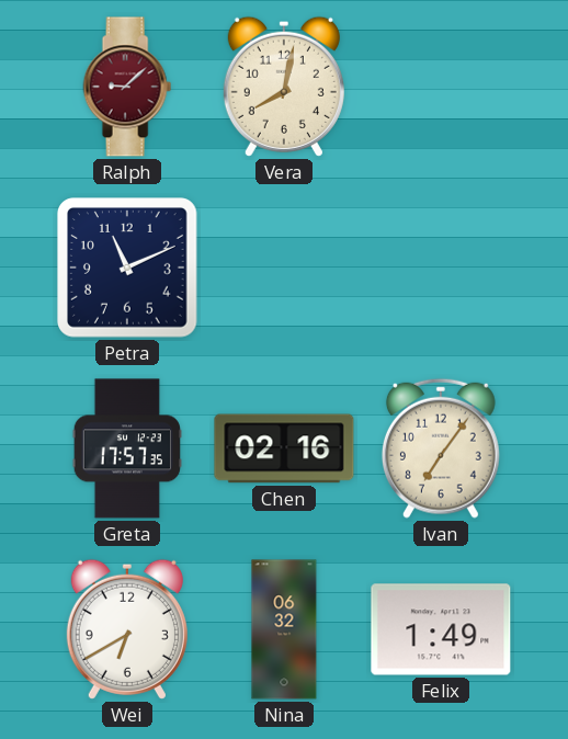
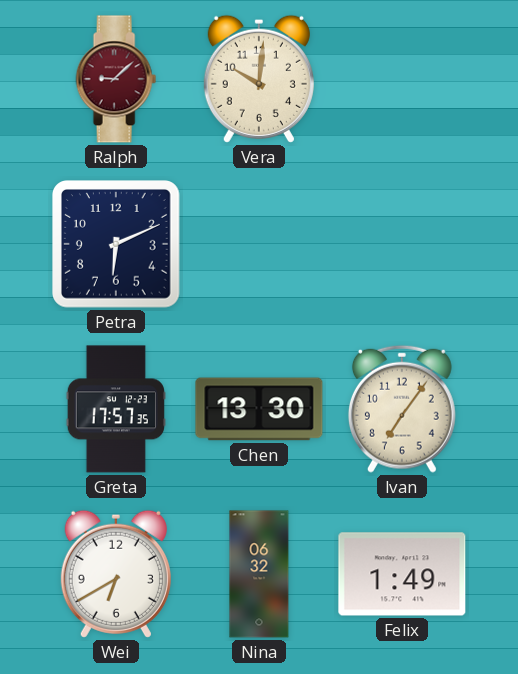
Vera: 8:02 -> 10:01 (259, 79)
Petra: 11:11 -> 6:11 (117, 245)
Chen: 02:16 -> 13:30 (259, 409)
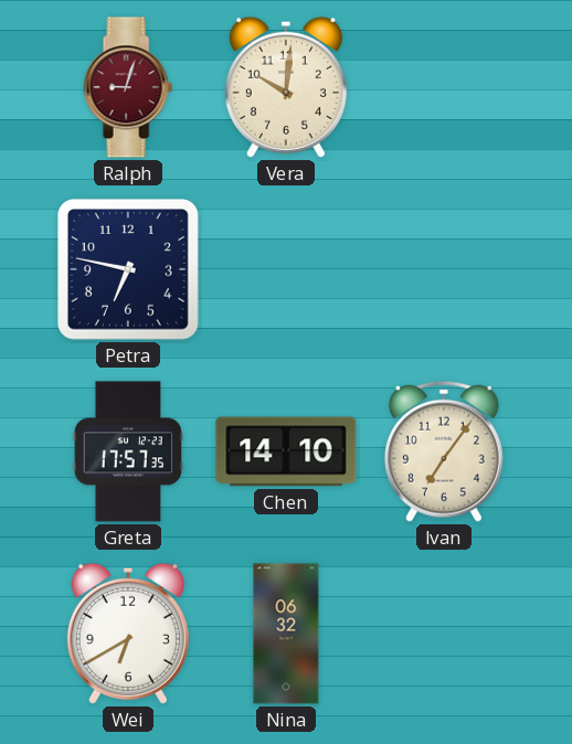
Ralph: 9:08 -> 9:03 (128, 87)
Petra: 6:11 -> 6:47 (129, 270)
Chen: 13:30 -> 14:10 (286, 451)
Felix: 1:49 -> none (402, 574)
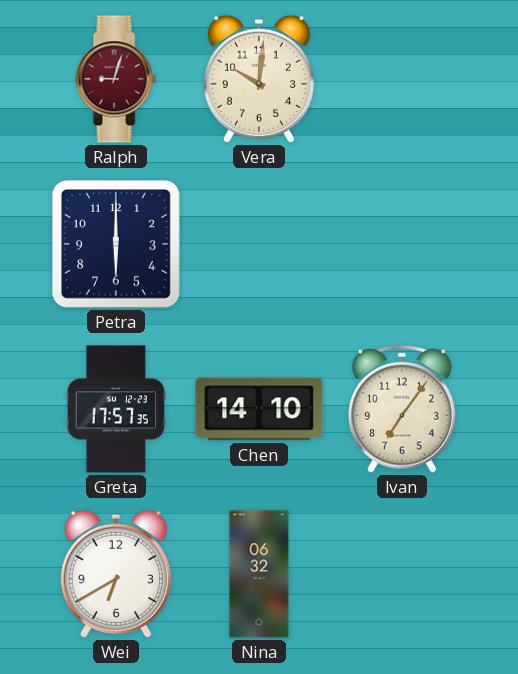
Petra: 6:47 -> 6:00 (117, 245)
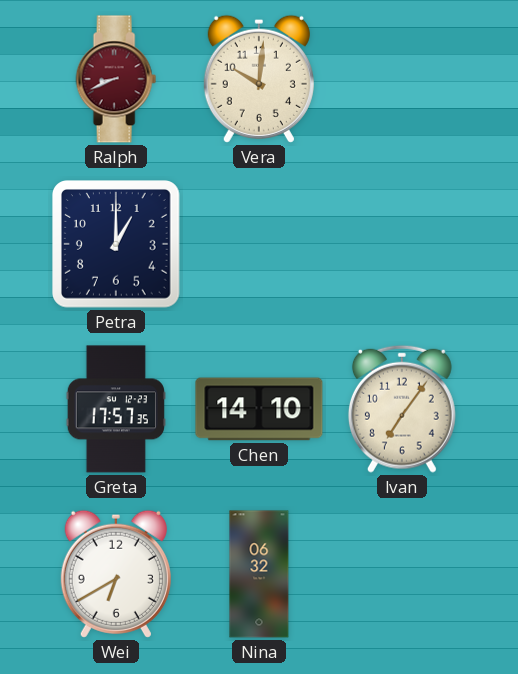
Ralph: 9:03 -> 8:41 (116, 79)
Petra: 6:00 -> 1:00 (117, 245)
